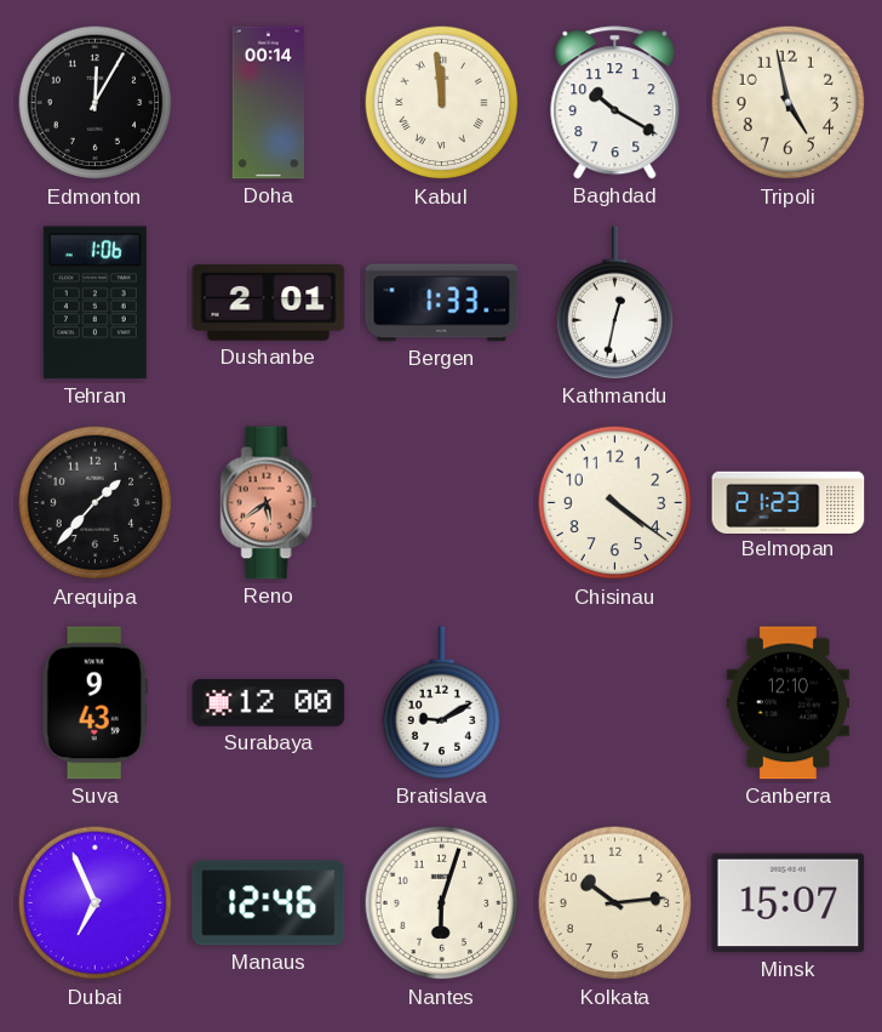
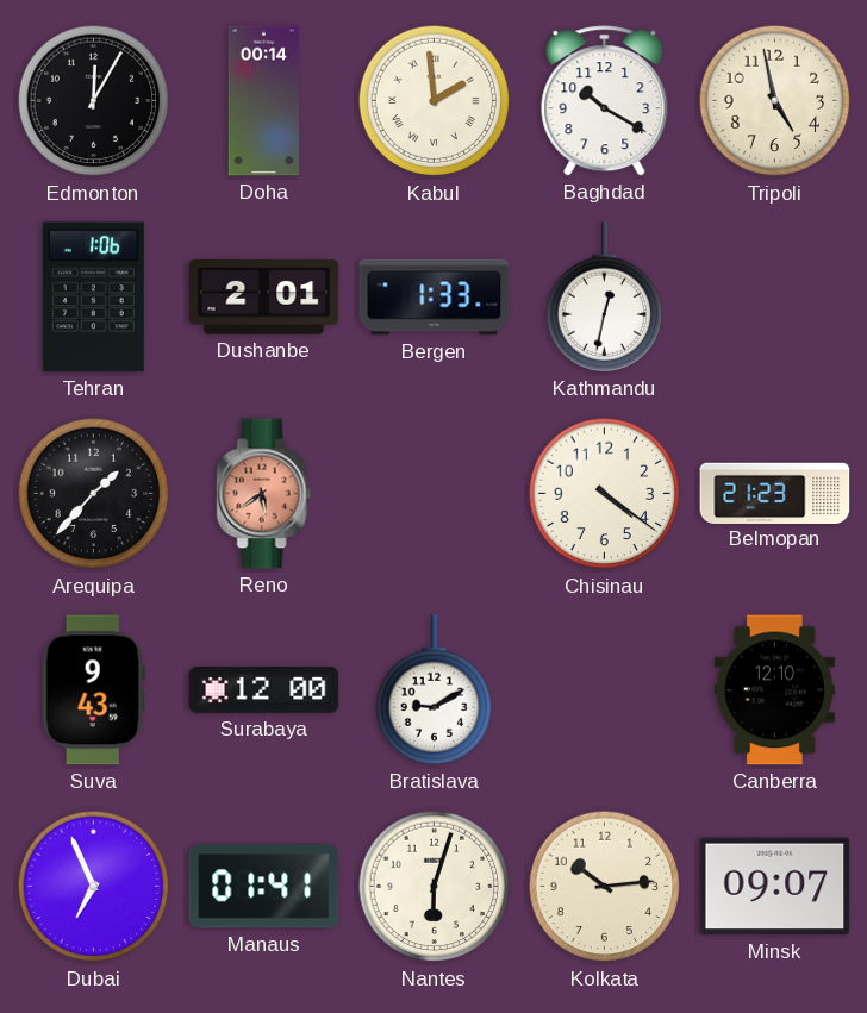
Kabul: 11:59 -> 1:59 (435, 101)
Manaus: 12:46 -> 01:41 (264, 887)
Minsk: 15:07 -> 09:07 (775, 887)
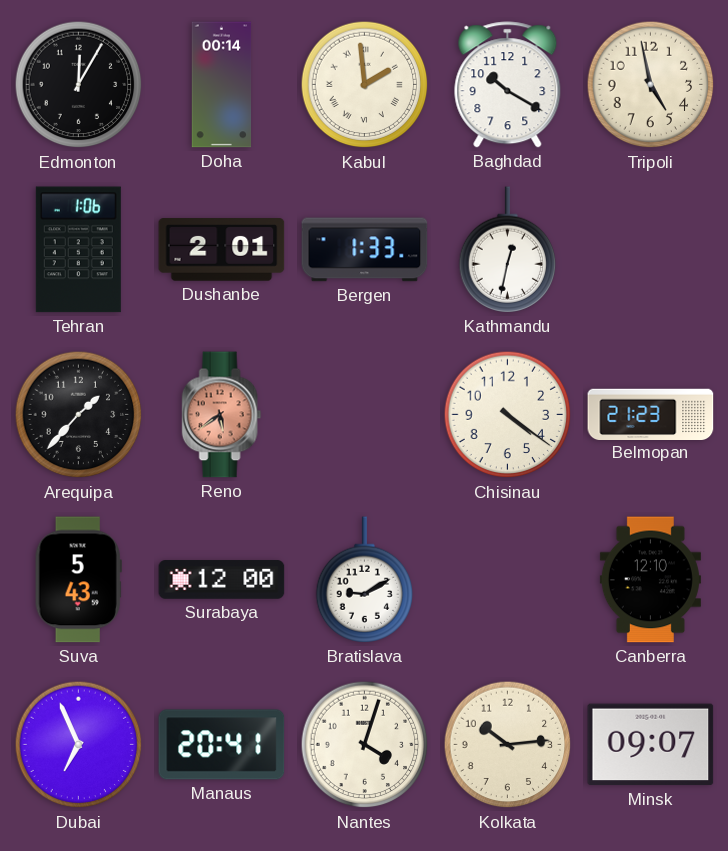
Suva: 9:43 -> 5:43 (78, 580)
Manaus: 01:41 -> 20:41 (222, 745)
Nantes: 6:03 -> 4:03 (365, 745)
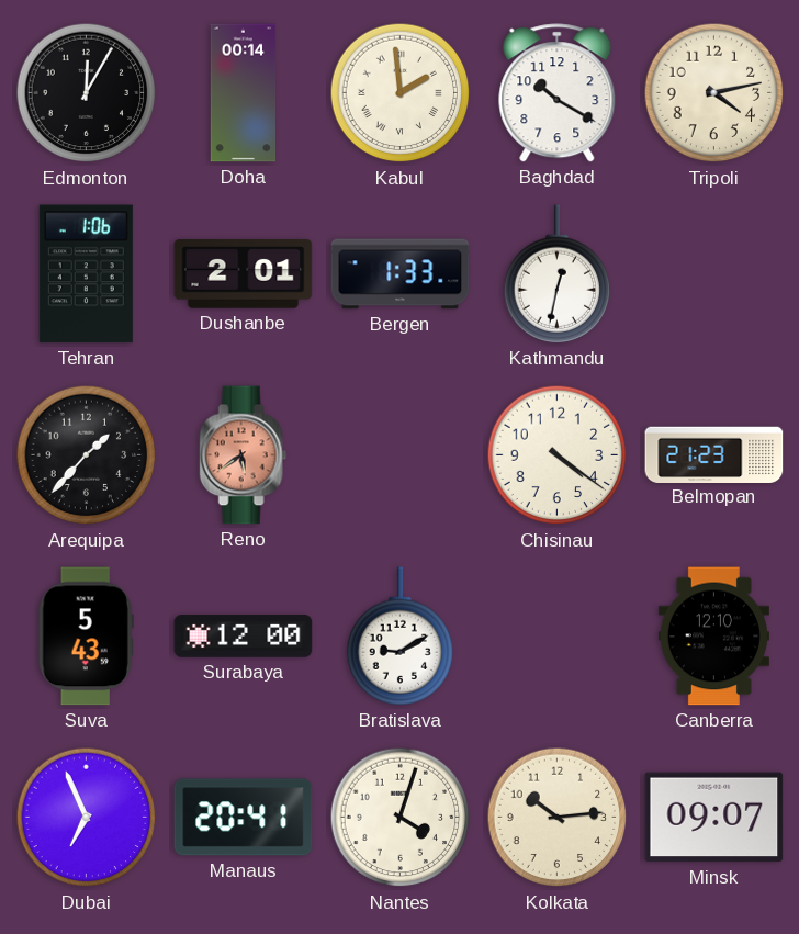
Tripoli: 4:58 -> 4:13 (714, 93)
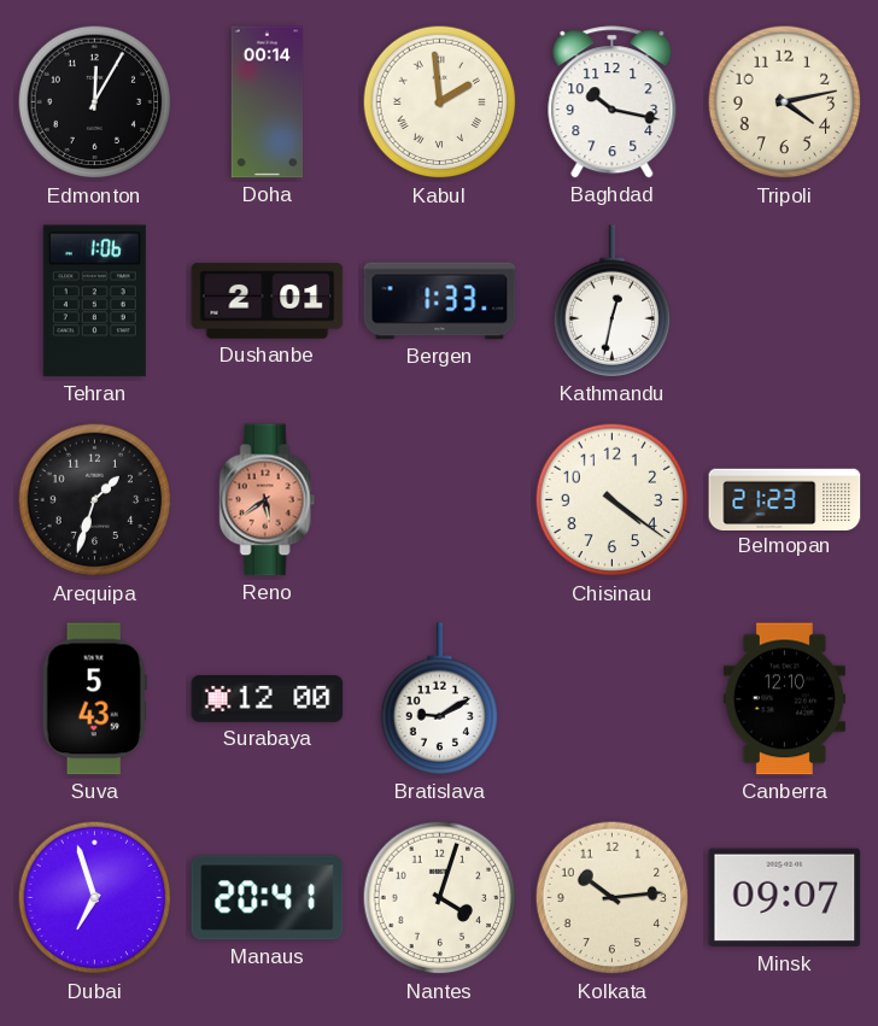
Baghdad: 10:20 -> 10:17 (613, 102)
Arequipa: 1:37 -> 1:33 (95, 500)
Dubai: 6:56 -> 6:57 (95, 898)
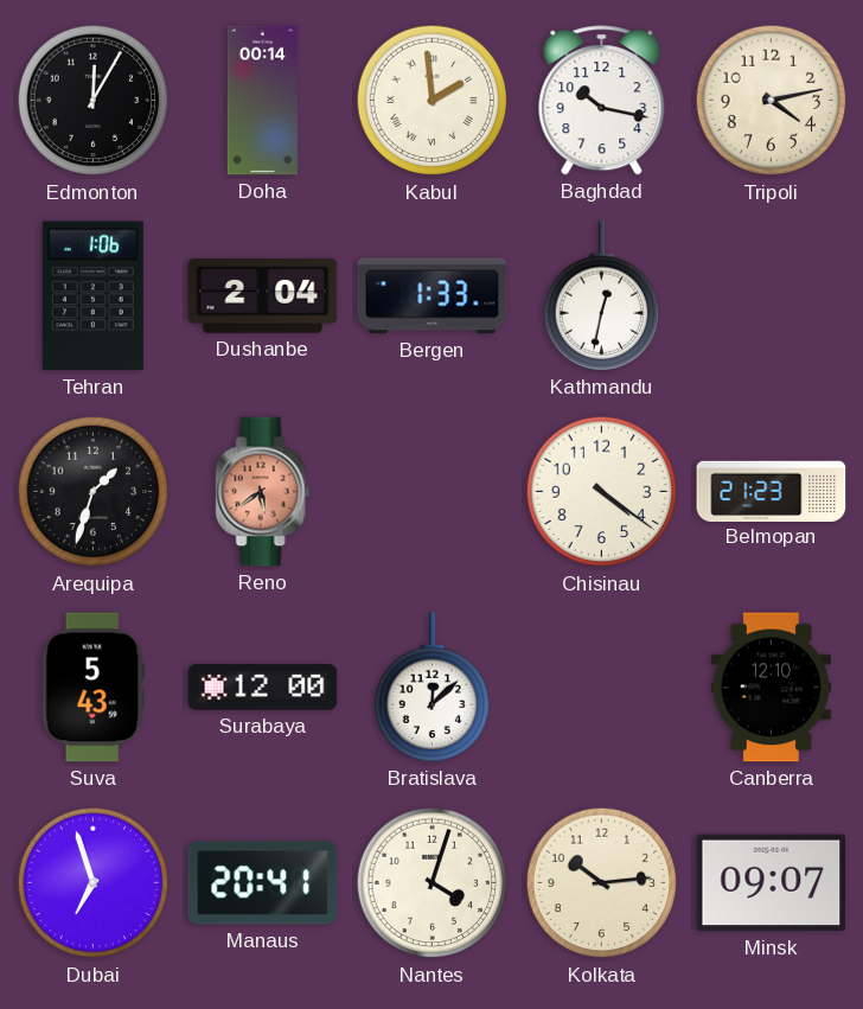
Dushanbe: 2:01 -> 2:04 (263, 296)
Bratislava: 9:10 -> 12:08 (433, 688)
